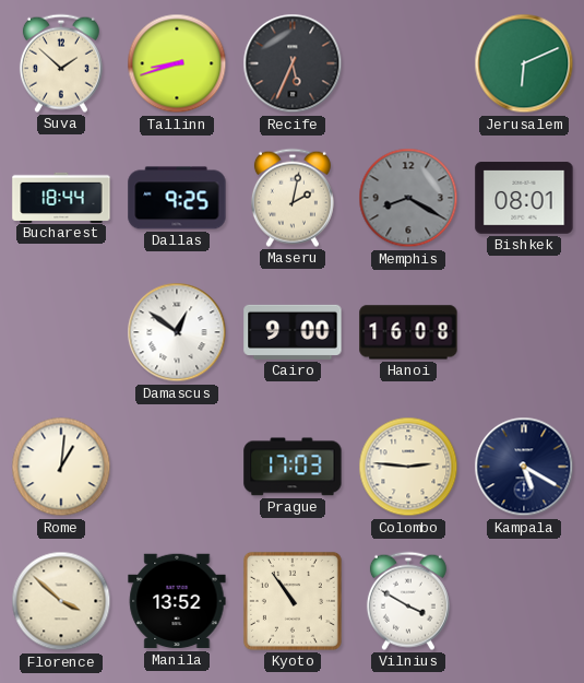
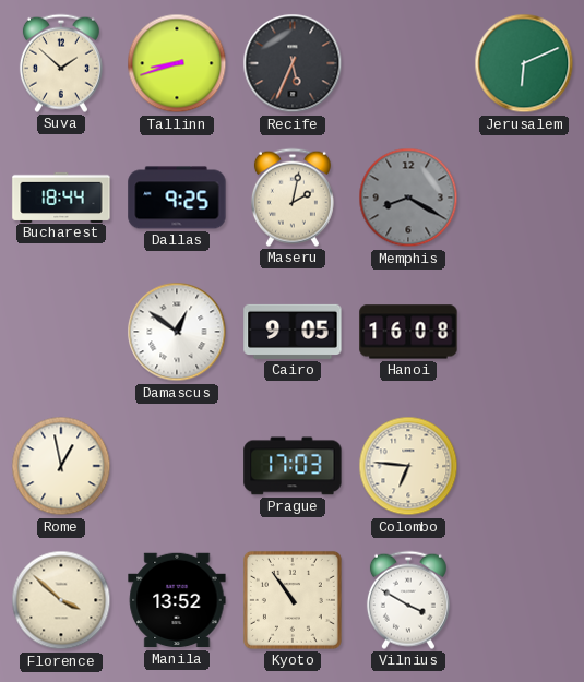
Bishkek: 08:01 -> none (524, 198)
Cairo: 9:00 -> 9:05 (293, 332)
Rome: 1:01 -> 12:58 (61, 466)
Colombo: 2:46 -> 6:46 (408, 466)
Kampala: 5:20 -> none (524, 467)
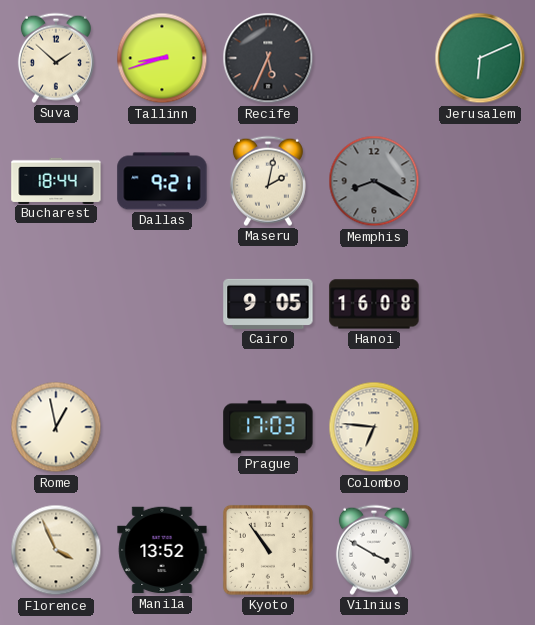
Dallas: 9:25 -> 9:21 (162, 181)
Damascus: 12:51 -> none (177, 332)
Florence: 3:52 -> 3:56 (56, 550)
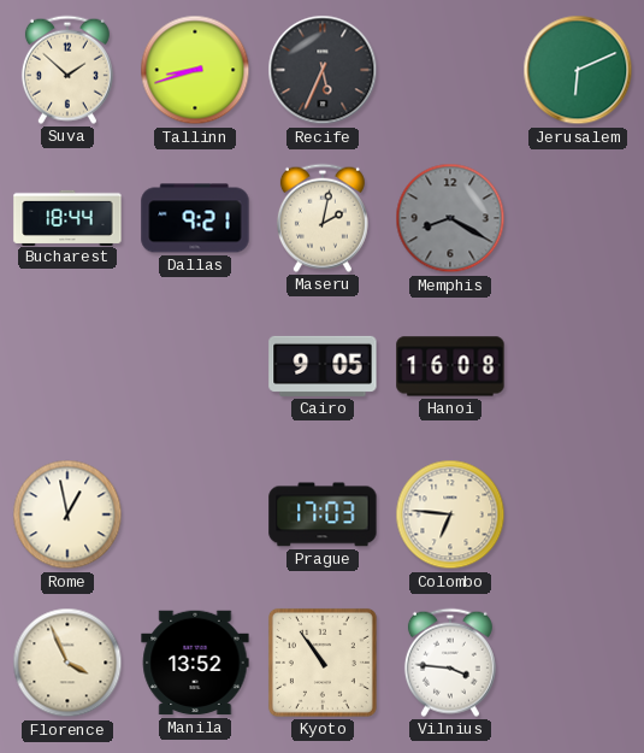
Vilnius: 3:50 -> 3:46 (450, 663)
